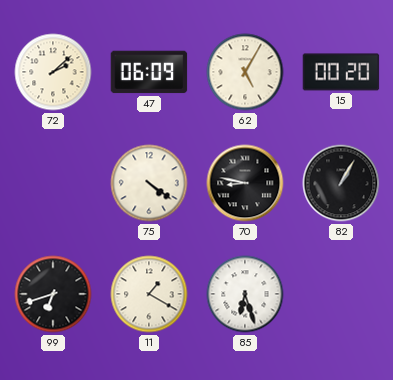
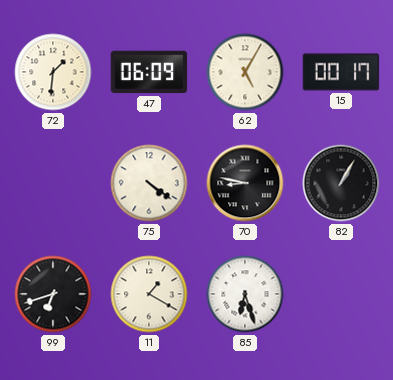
72: 2:08 -> 1:31 (53, 72)
15: 00:20 -> 00:17 (341, 72)
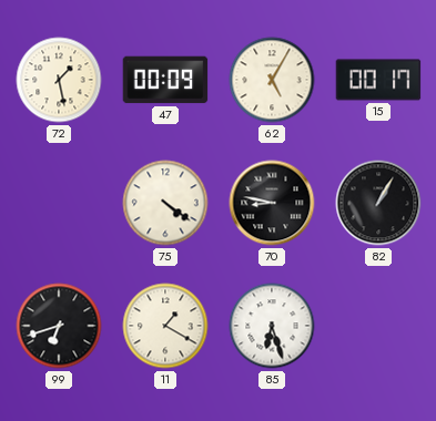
72: 1:31 -> 1:28 (59, 80)
47: 06:09 -> 00:09 (165, 80)
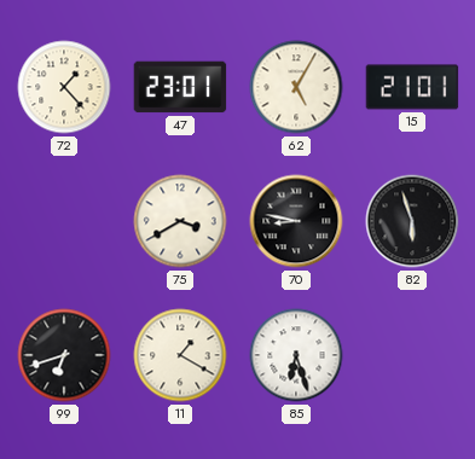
72: 1:28 -> 1:23 (64, 87)
47: 00:09 -> 23:01 (180, 87)
15: 00:17 -> 21:01 (412, 87)
75: 4:21 -> 3:40 (180, 221)
82: 1:05 -> 5:57 (412, 221)
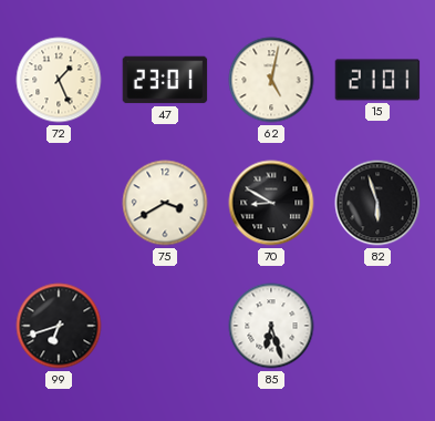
72: 1:23 -> 1:26 (59, 80)
62: 5:05 -> 5:02 (271, 80)
70: 8:47 -> 8:50 (271, 203)
11: 1:20 -> none (180, 355)
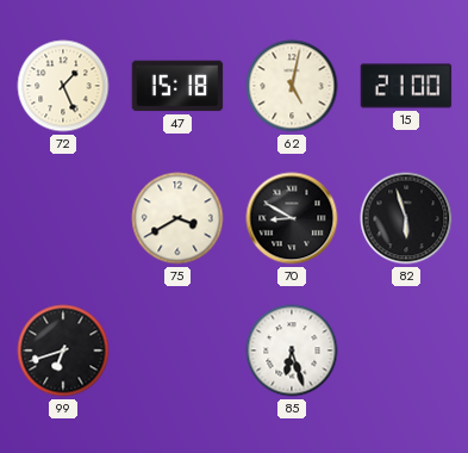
47: 23:01 -> 15:18 (177, 86)
15: 21:01 -> 21:00 (406, 86)
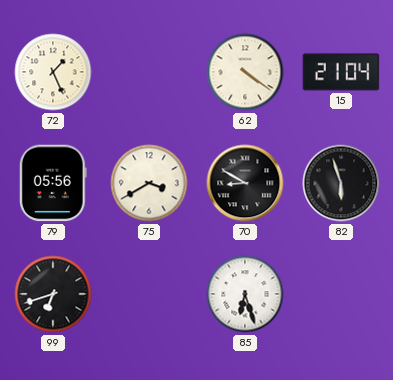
47: 15:18 -> none (177, 86)
62: 5:02 -> 4:21 (245, 72)
15: 21:00 -> 21:04 (341, 72)
79: none -> 05:56 (53, 183)
